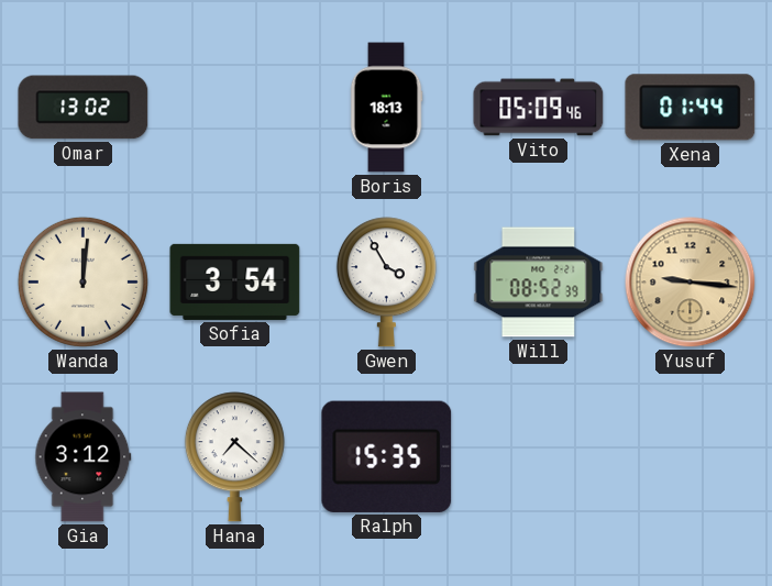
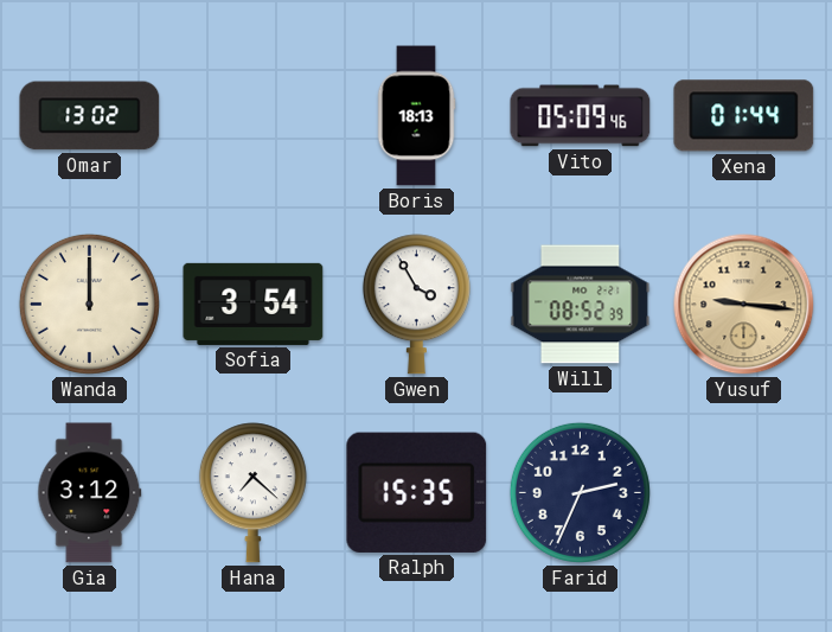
Wanda: 12:01 -> 12:00 (89, 304)
Farid: none -> 2:34 (580, 492)
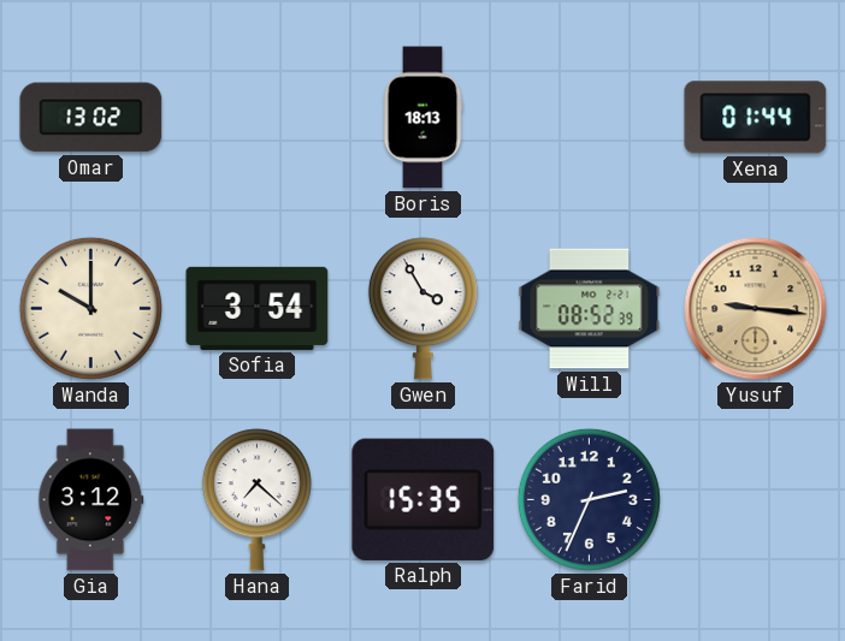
Vito: 05:09 -> none (581, 116)
Wanda: 12:00 -> 10:00 (90, 308)
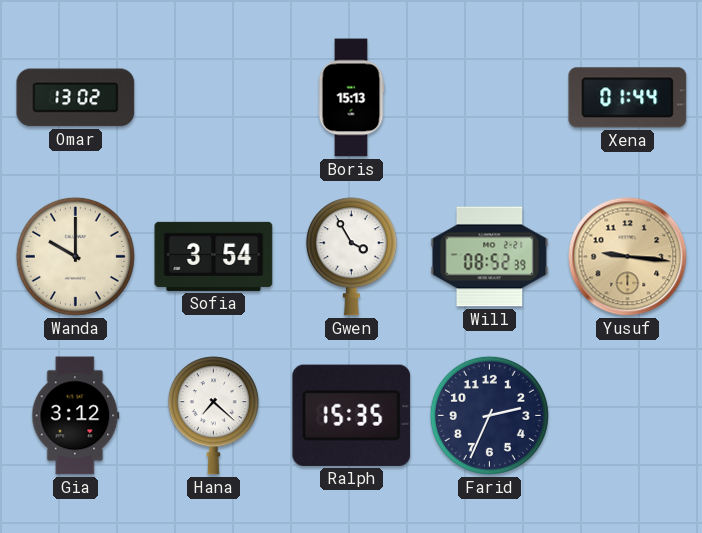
Boris: 18:13 -> 15:13 (351, 98)
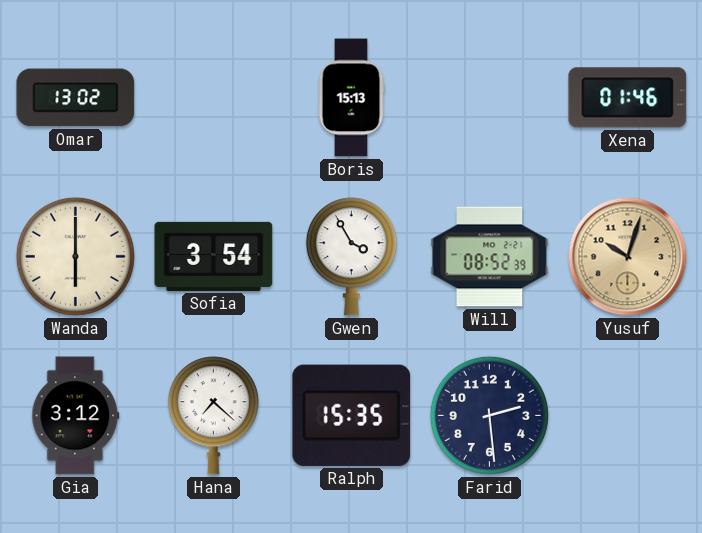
Xena: 01:44 -> 01:46 (628, 98)
Wanda: 10:00 -> 6:00 (75, 256)
Yusuf: 9:16 -> 10:03 (628, 257)
Farid: 2:34 -> 2:29 (489, 415)
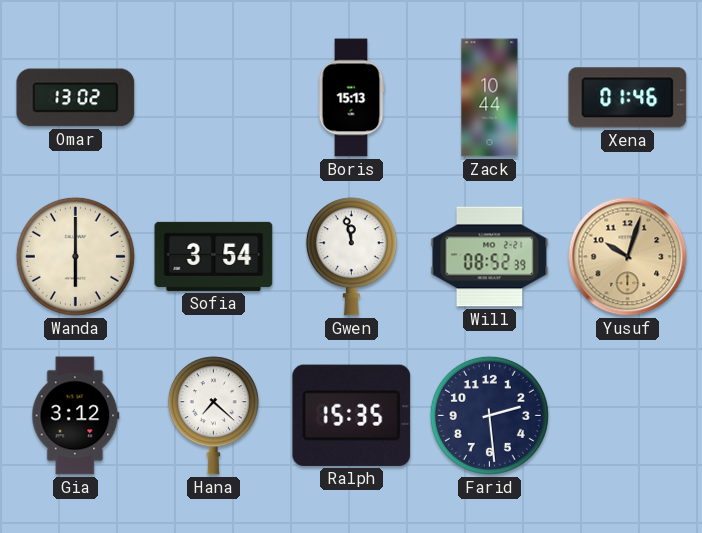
Zack: none -> 10:44 (490, 98)
Gwen: 3:55 -> 11:58 (351, 257)
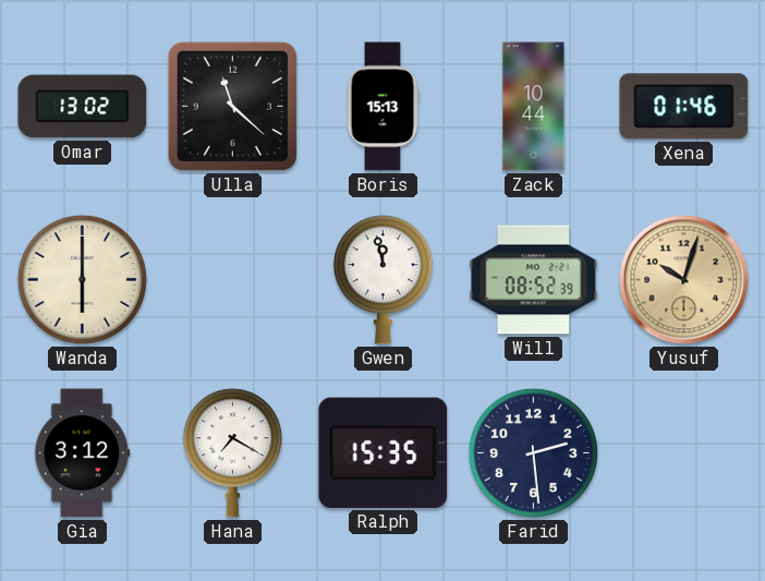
Ulla: none -> 11:22 (232, 106)
Sofia: 3:54 -> none (214, 256)
Hana: 7:22 -> 7:20 (232, 453)
